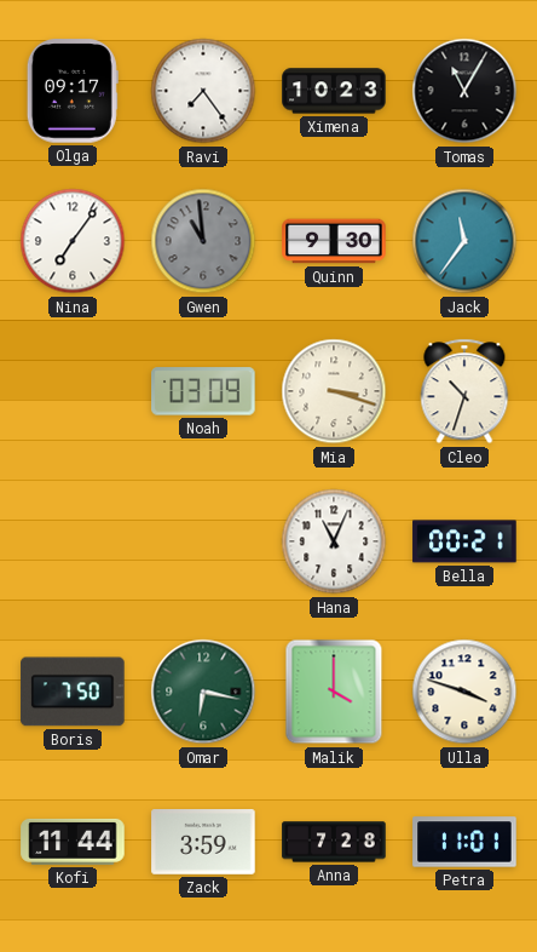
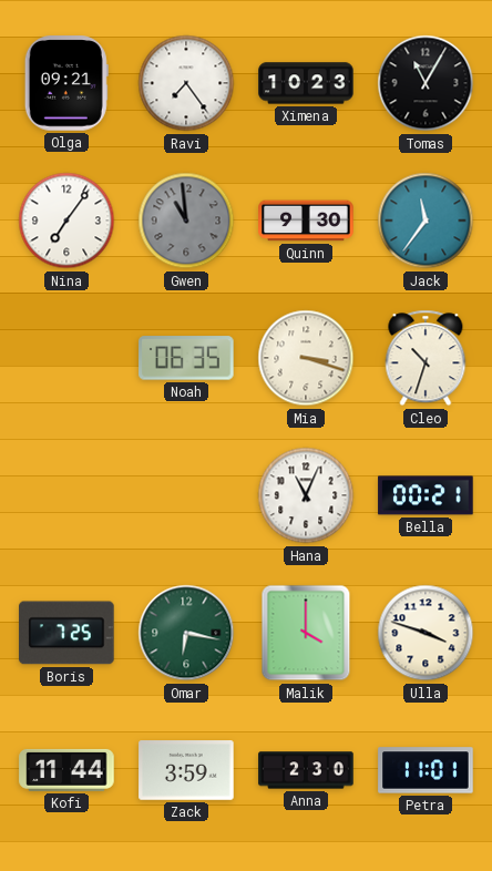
Olga: 09:17 -> 09:21 (66, 83)
Noah: 03:09 -> 06:35 (186, 358)
Boris: 7:50 -> 7:25 (66, 633)
Anna: 7:28 -> 2:30 (306, 770)
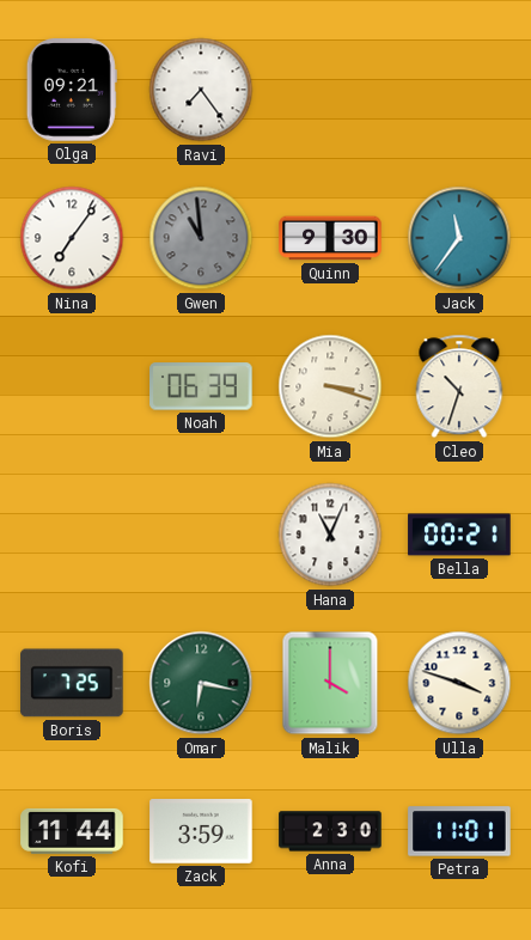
Ximena: 10:23 -> none (306, 83)
Tomas: 11:05 -> none (426, 83)
Noah: 06:35 -> 06:39 (201, 386)
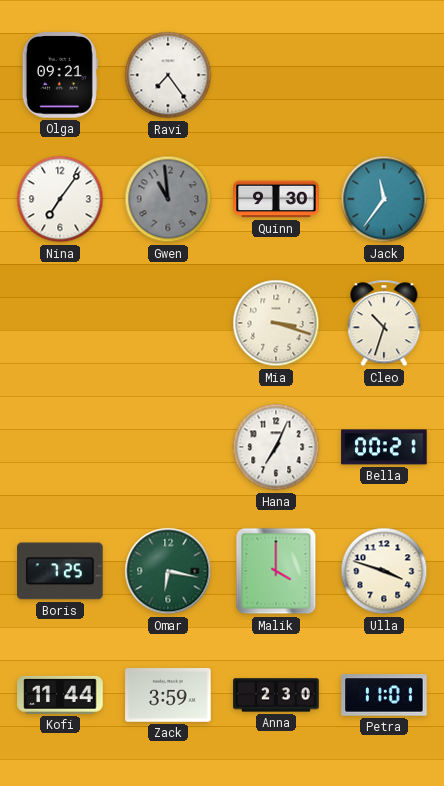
Noah: 06:39 -> none (201, 386)
Hana: 11:04 -> 7:04 (276, 447)
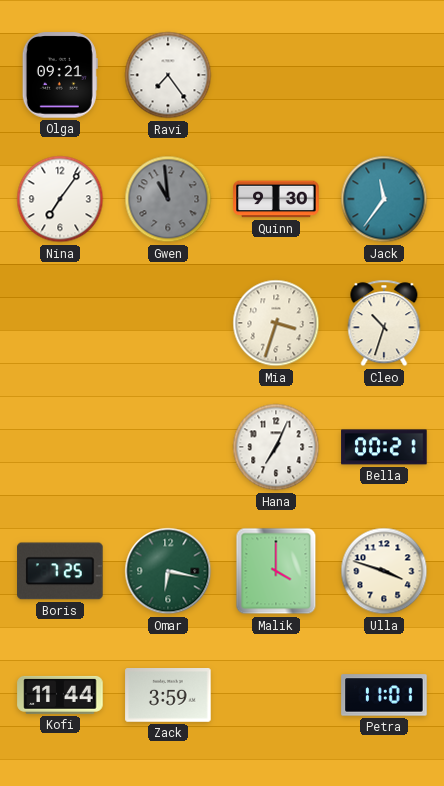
Mia: 3:18 -> 3:33 (276, 323)
Anna: 2:30 -> none (276, 695)
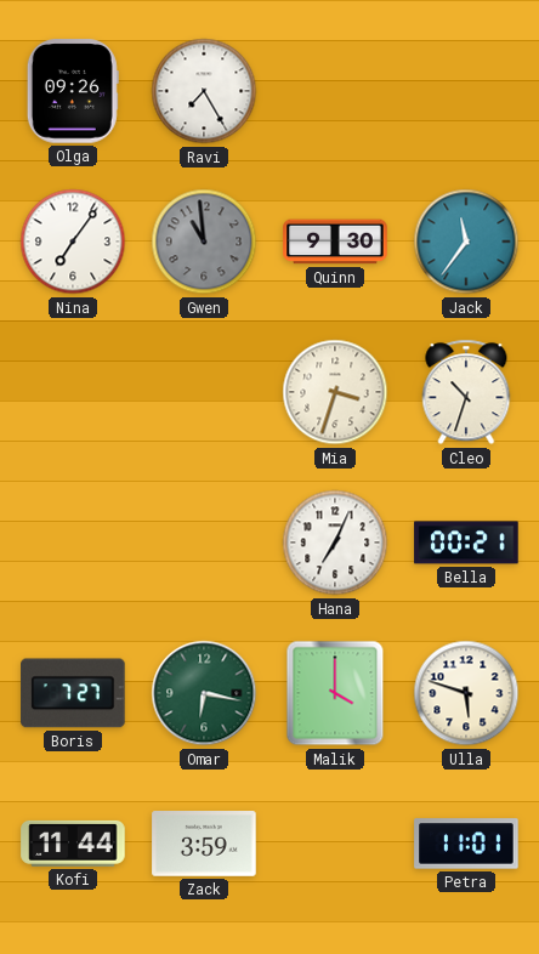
Olga: 09:21 -> 09:26 (73, 91)
Ravi: 7:24 -> 7:25 (204, 91)
Boris: 7:25 -> 7:27 (73, 693)
Ulla: 3:48 -> 5:48 (466, 693)
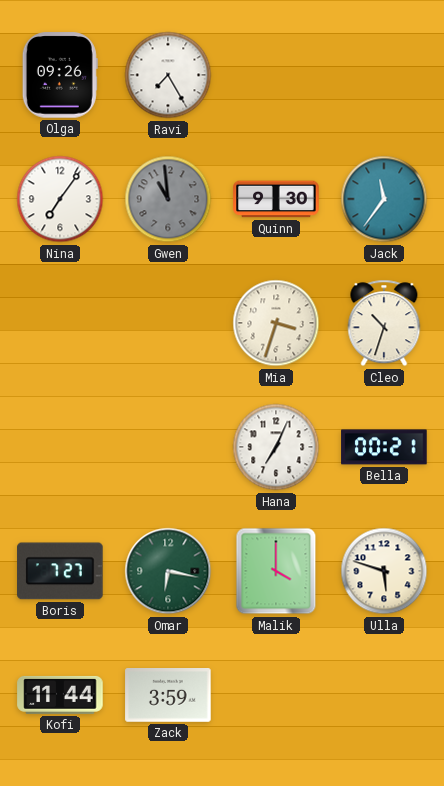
Petra: 11:01 -> none (466, 844)
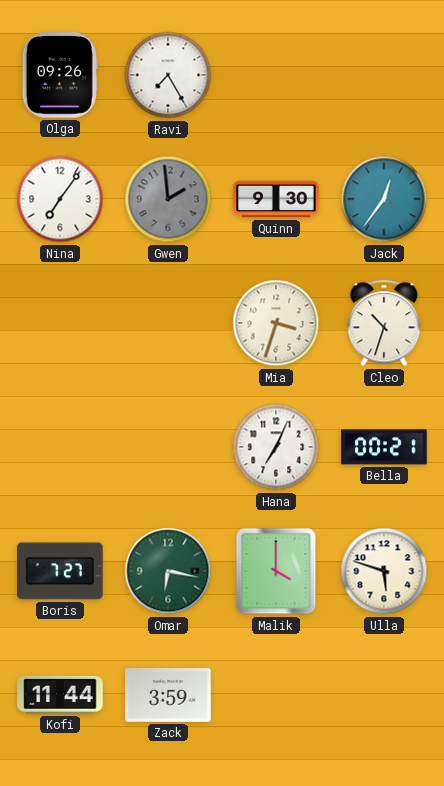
Gwen: 10:59 -> 1:59 (168, 199)
Jack: 11:36 -> 12:36 (384, 199)
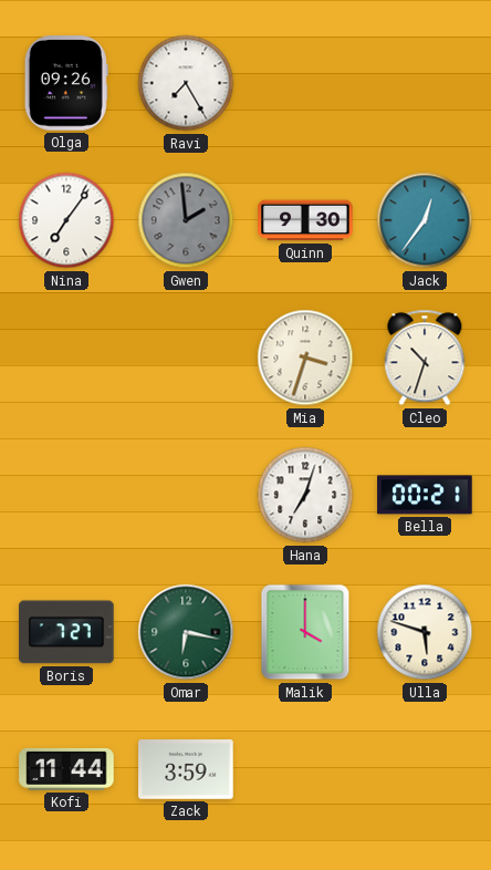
Hana: 7:04 -> 7:03 (305, 495)
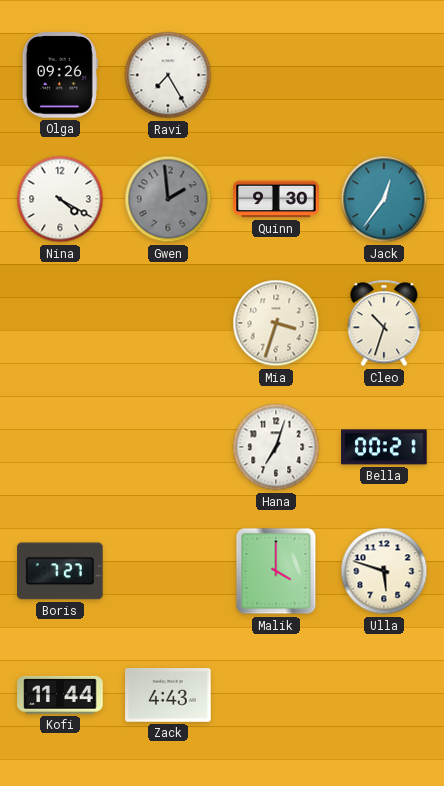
Nina: 7:06 -> 4:20 (60, 199)
Omar: 6:17 -> none (186, 632)
Zack: 3:59 -> 4:43 (168, 696)
